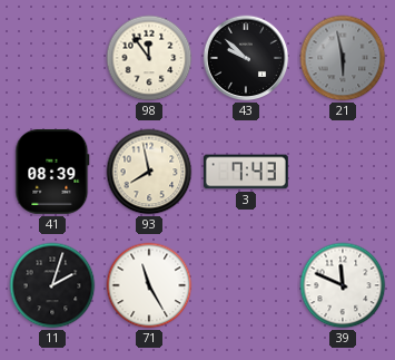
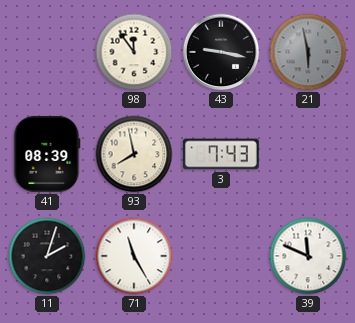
43: 9:52 -> 9:17 (221, 52)
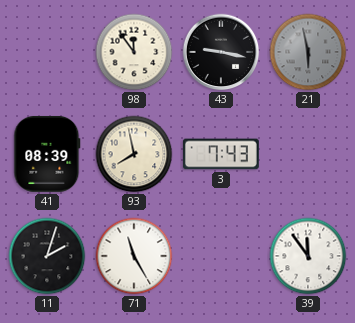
39: 11:49 -> 11:54 (308, 256)
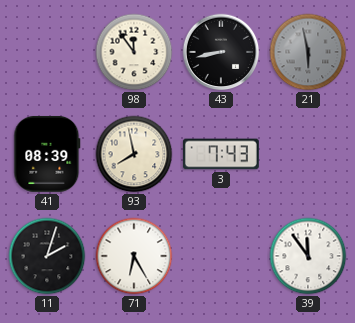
43: 9:17 -> 8:43 (221, 52)
71: 11:25 -> 6:25 (134, 256)
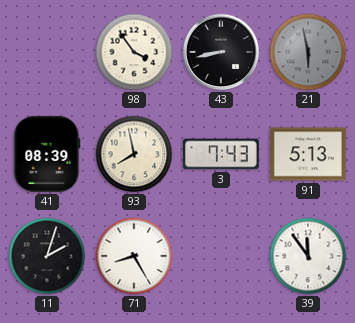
98: 11:54 -> 3:54 (134, 52)
91: none -> 5:13 (308, 154)
71: 6:25 -> 8:25 (134, 256)
